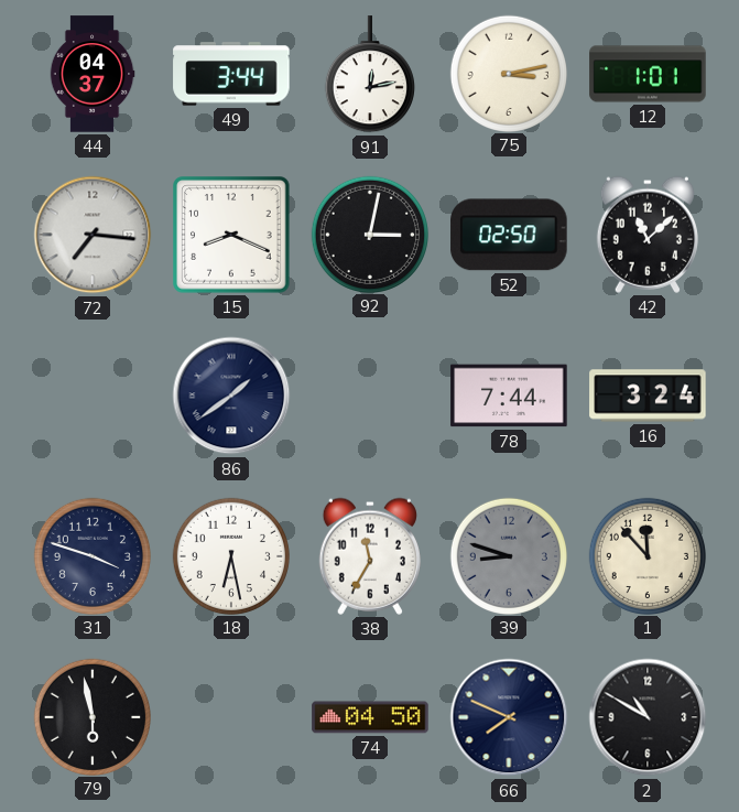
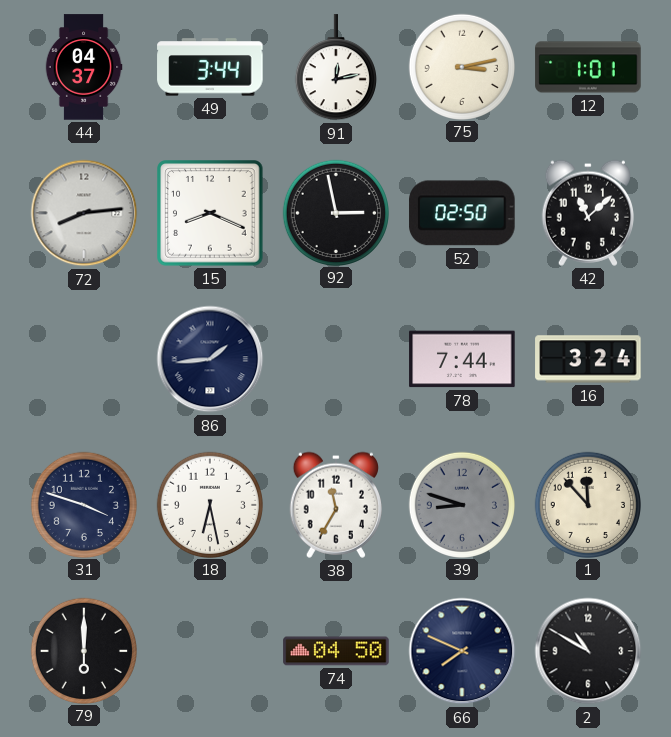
72: 7:16 -> 8:14 (84, 213)
92: 3:02 -> 2:58 (335, 212)
86: 1:39 -> 1:44 (210, 359)
79: 5:58 -> 6:00 (83, 650)
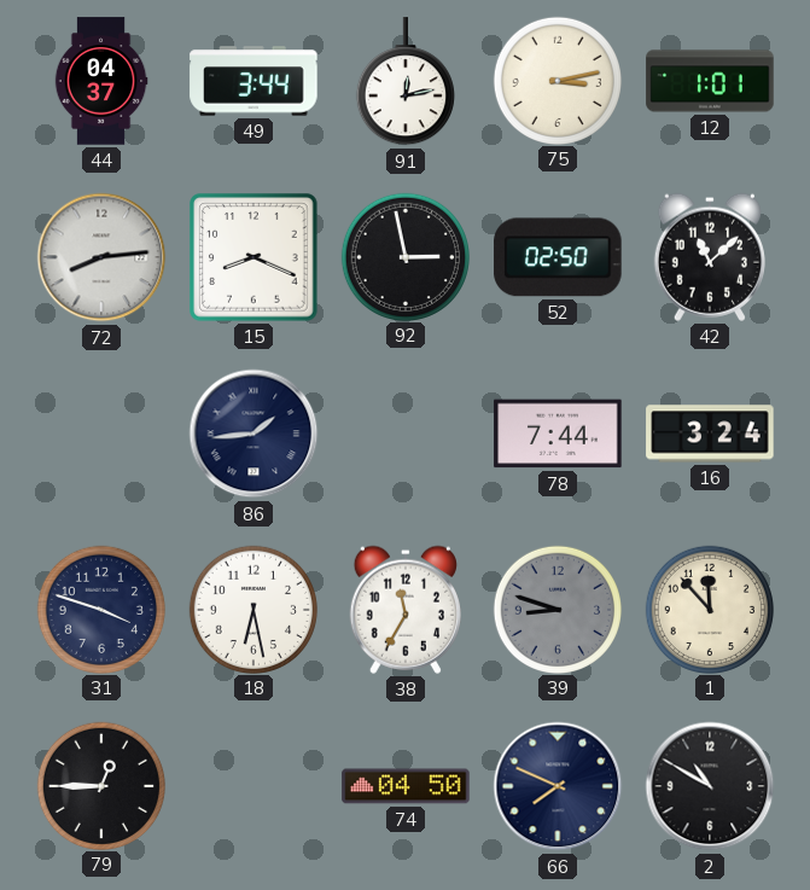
79: 6:00 -> 12:45 (100, 785)
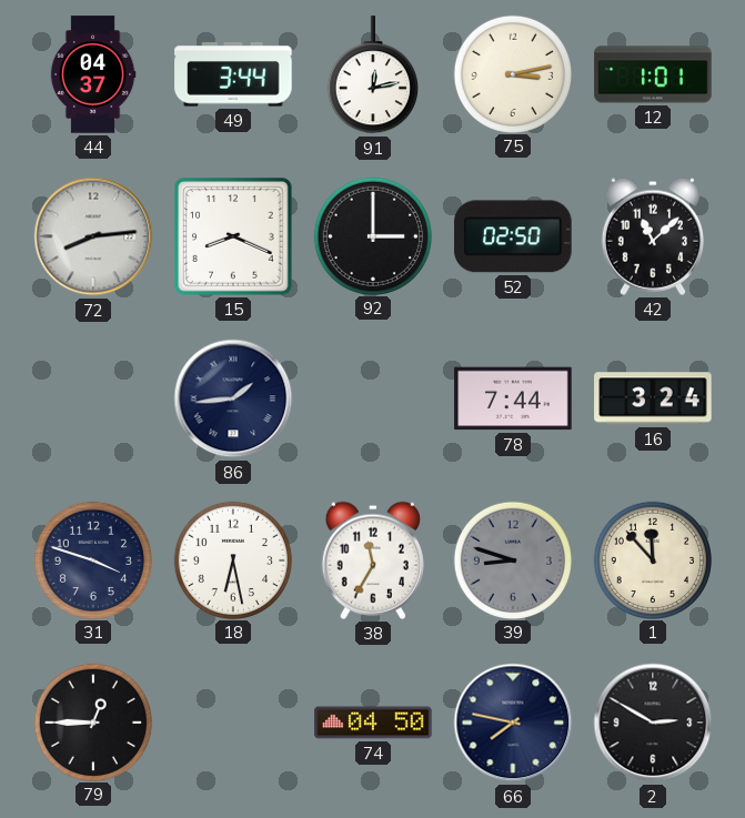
92: 2:58 -> 3:00 (372, 235)
66: 7:49 -> 7:47 (513, 723)
2: 10:50 -> 2:50 (653, 723)
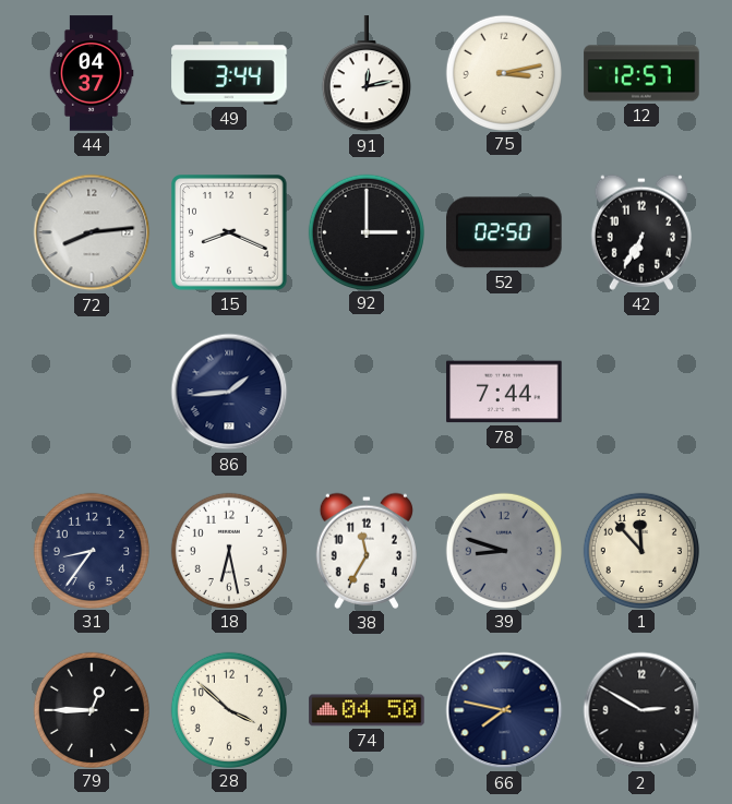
12: 1:01 -> 12:57 (641, 73)
42: 11:08 -> 6:35 (641, 232)
16: 3:24 -> none (653, 398)
31: 3:48 -> 8:36 (91, 550)
28: none -> 3:52 (228, 709)
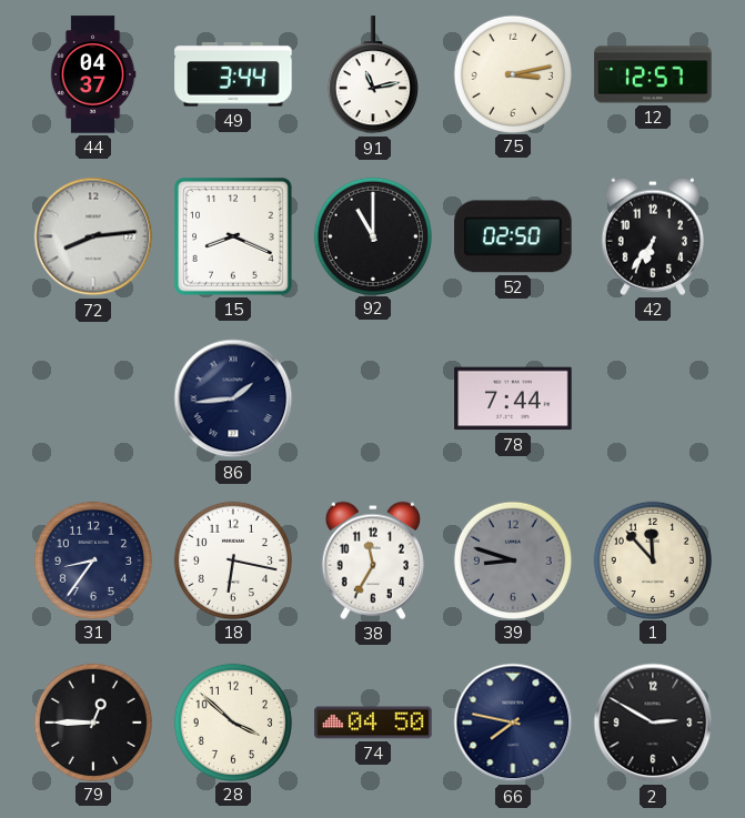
91: 12:13 -> 11:13 (373, 75)
92: 3:00 -> 11:00 (372, 235)
42: 6:35 -> 6:36 (653, 236)
18: 6:28 -> 6:17 (232, 559)
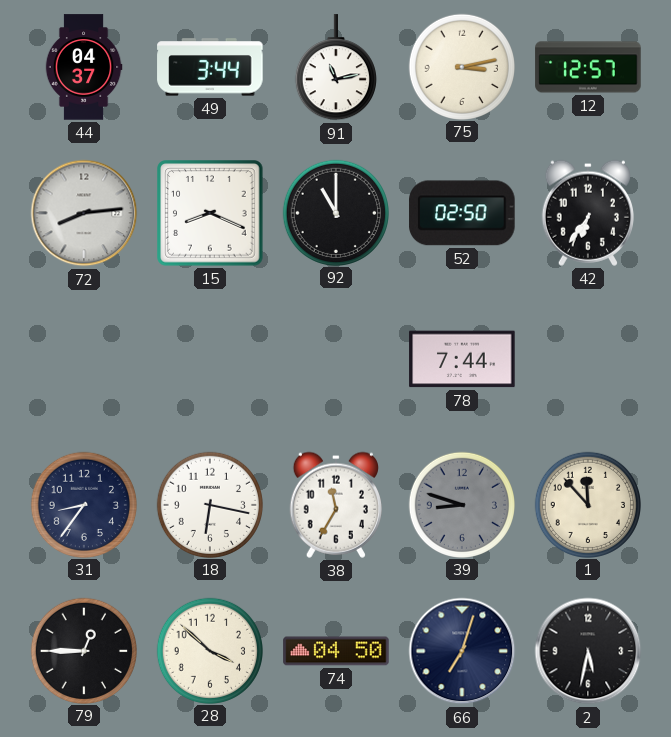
86: 1:44 -> none (233, 398)
66: 7:47 -> 7:03 (462, 651)
2: 2:50 -> 5:32 (588, 651)
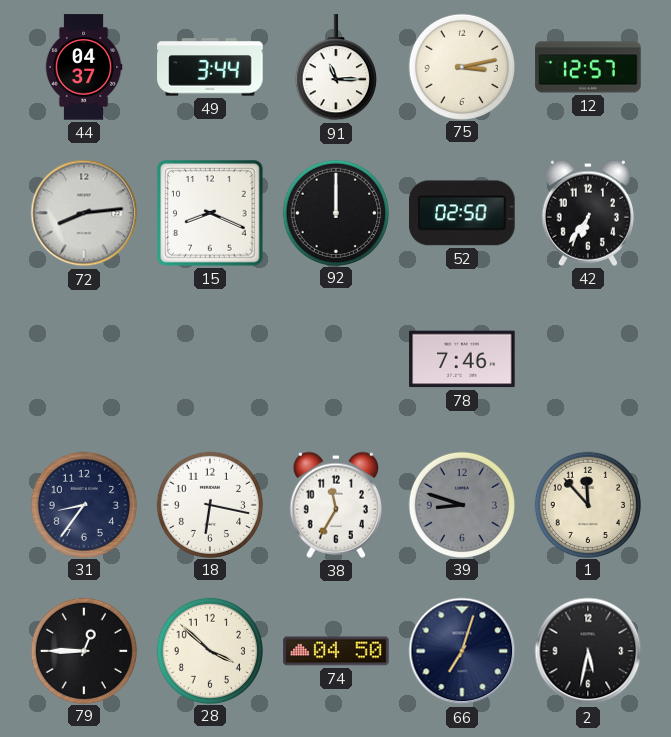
91: 11:13 -> 11:15 (336, 68)
92: 11:00 -> 12:00 (335, 212)
78: 7:44 -> 7:46 (462, 359)
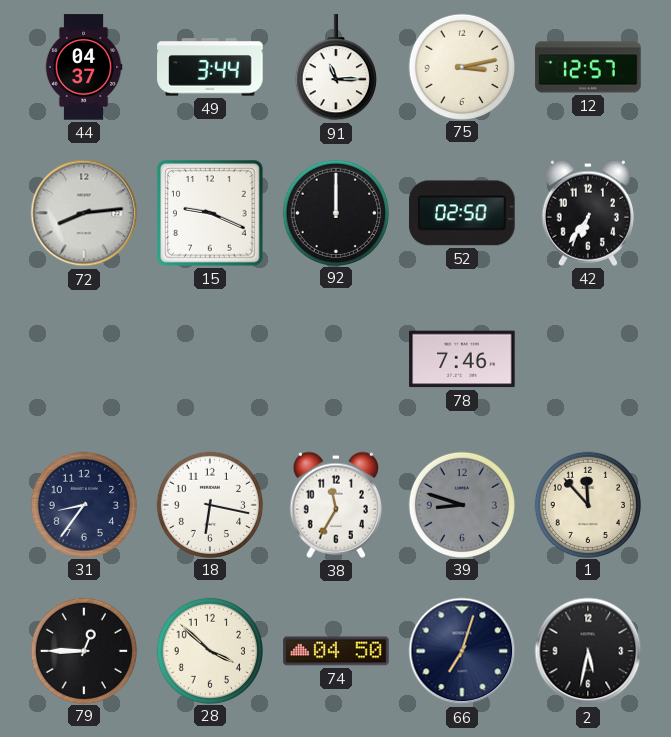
15: 8:19 -> 9:19 (210, 213)
